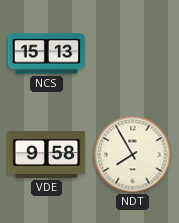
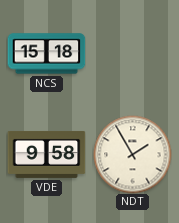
NCS: 15:13 -> 15:18 (46, 54)
NDT: 7:55 -> 1:55 (132, 154)
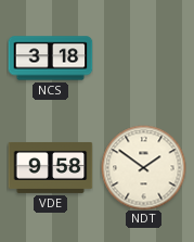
NCS: 15:18 -> 3:18 (50, 59)
NDT: 1:55 -> 1:51 (143, 167)
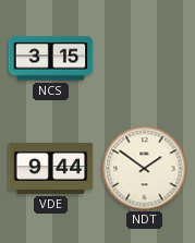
NCS: 3:18 -> 3:15 (50, 59)
VDE: 9:58 -> 9:44 (50, 168)
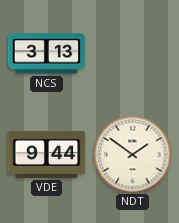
NCS: 3:15 -> 3:13 (46, 54)
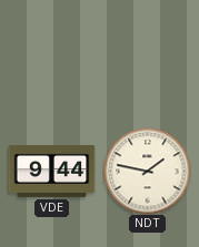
NCS: 3:13 -> none (46, 54)
NDT: 1:51 -> 1:47 (147, 171)
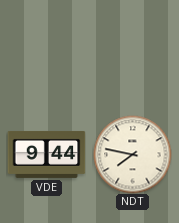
NDT: 1:47 -> 7:47 (132, 154)
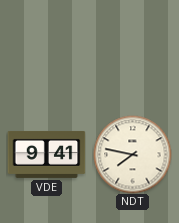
VDE: 9:44 -> 9:41 (46, 154)
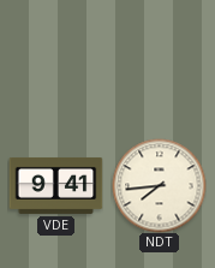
NDT: 7:47 -> 7:44 (159, 185)
